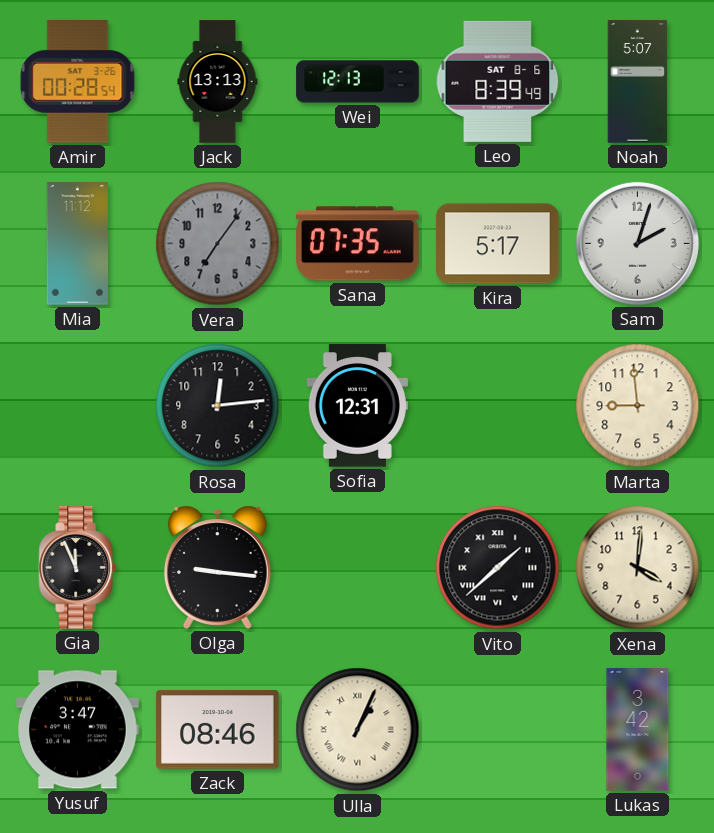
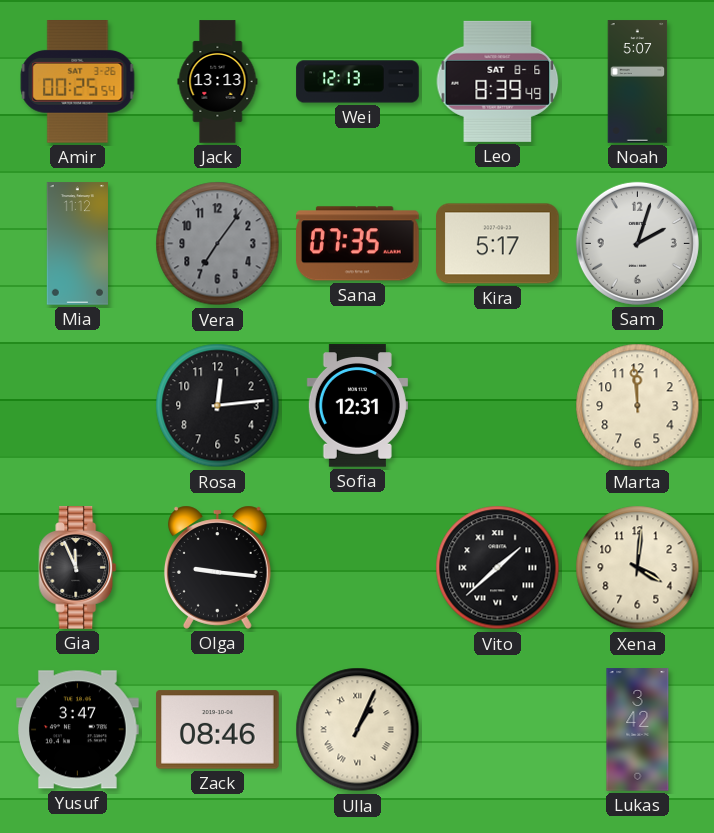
Amir: 00:28 -> 00:25 (78, 82)
Marta: 8:59 -> 11:59 (638, 406)
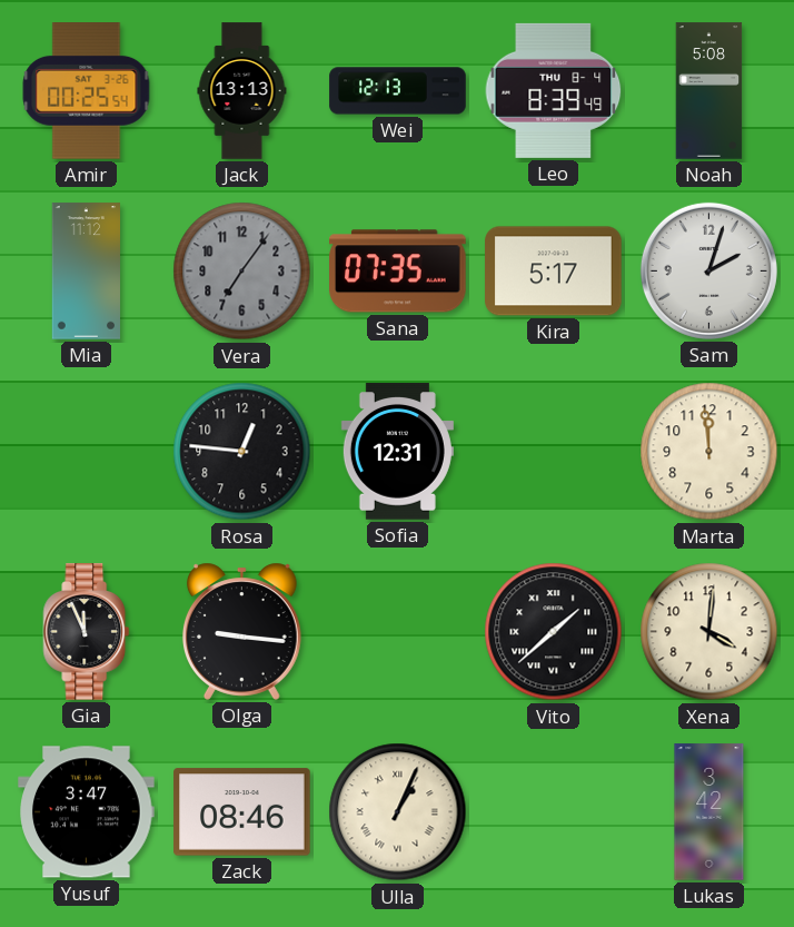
Leo date: SAT 8-6 -> THU 8-4 (554, 90)
Noah: 5:07 -> 5:08 (709, 91)
Rosa: 12:14 -> 12:46 (242, 452)
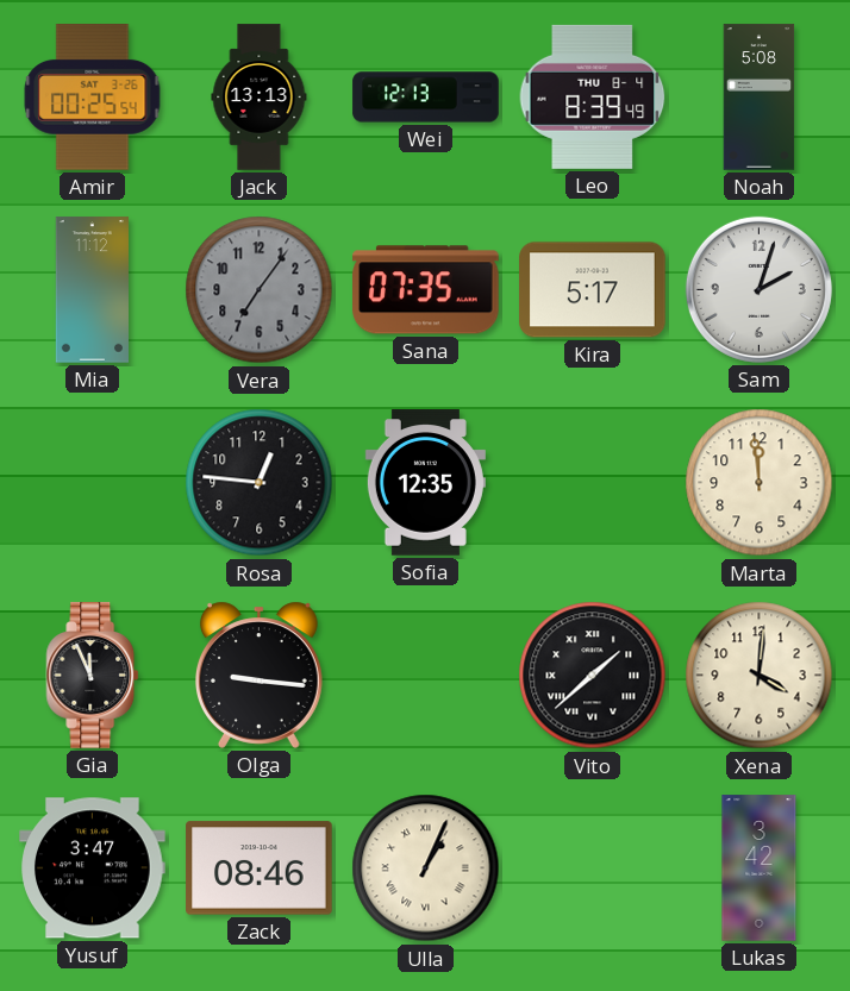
Sofia: 12:31 -> 12:35 (425, 483)
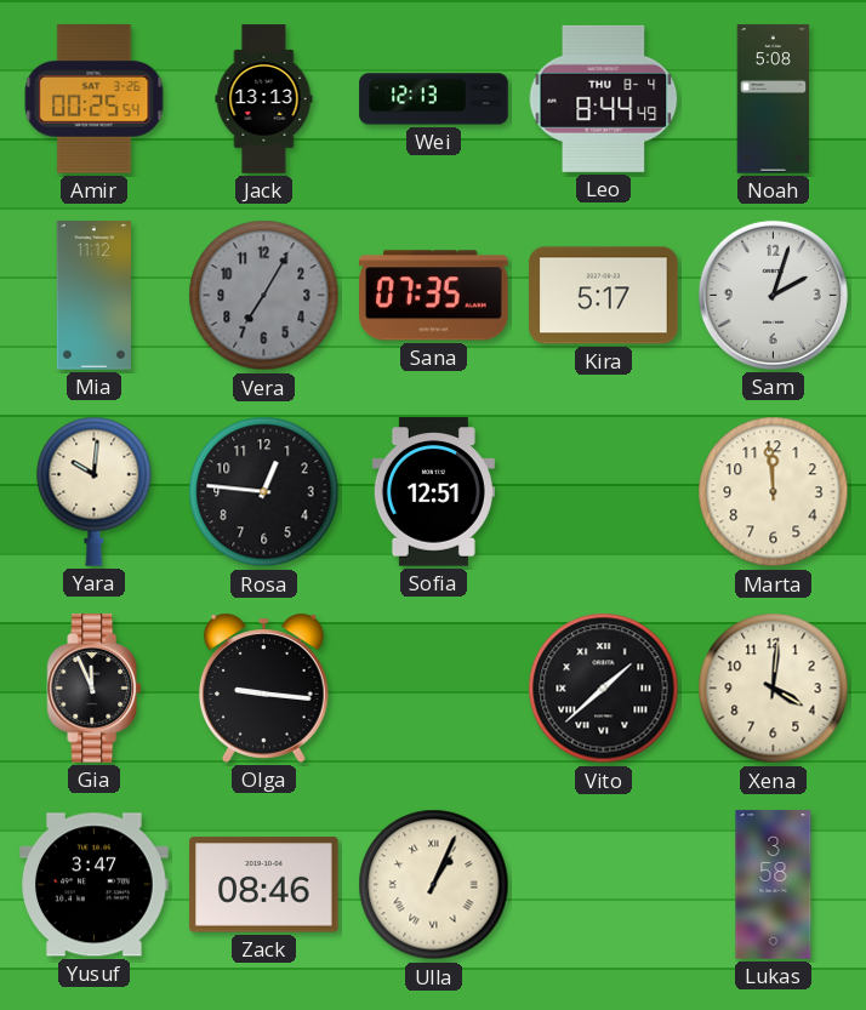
Leo: 8:39 -> 8:44 (604, 98)
Vera: 7:06 -> 7:05 (264, 296)
Yara: none -> 10:01 (95, 491)
Sofia: 12:35 -> 12:51 (433, 492)
Lukas: 3:42 -> 3:58 (774, 885)
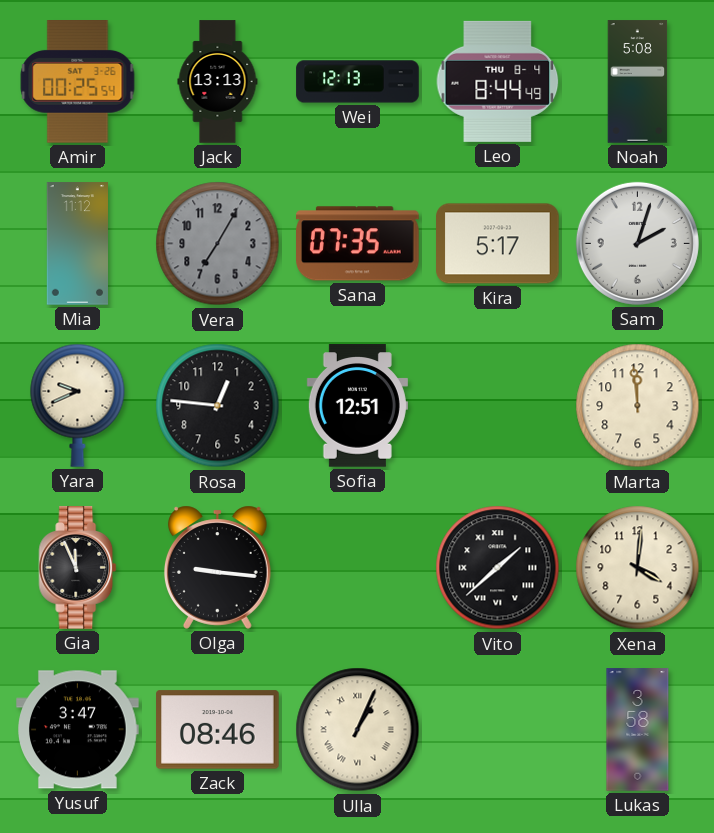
Yara: 10:01 -> 9:41 (78, 405)
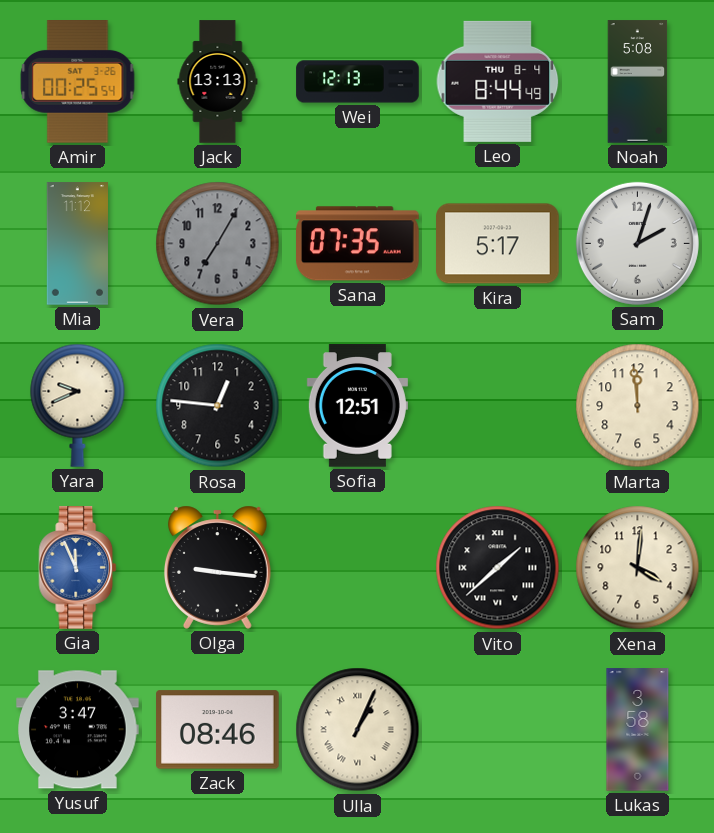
Gia dial: black -> blue (78, 568)
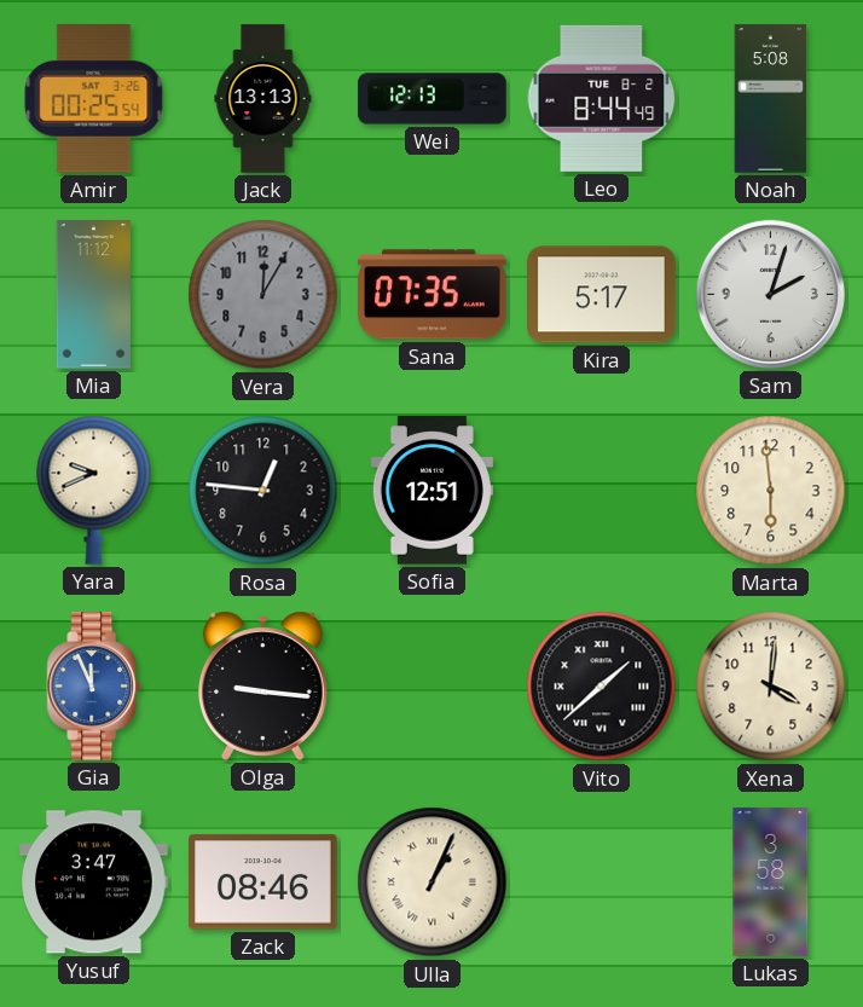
Leo date: THU 8-4 -> TUE 8-2 (602, 98)
Vera: 7:05 -> 12:05 (263, 295)
Marta: 11:59 -> 5:59 (771, 491)
